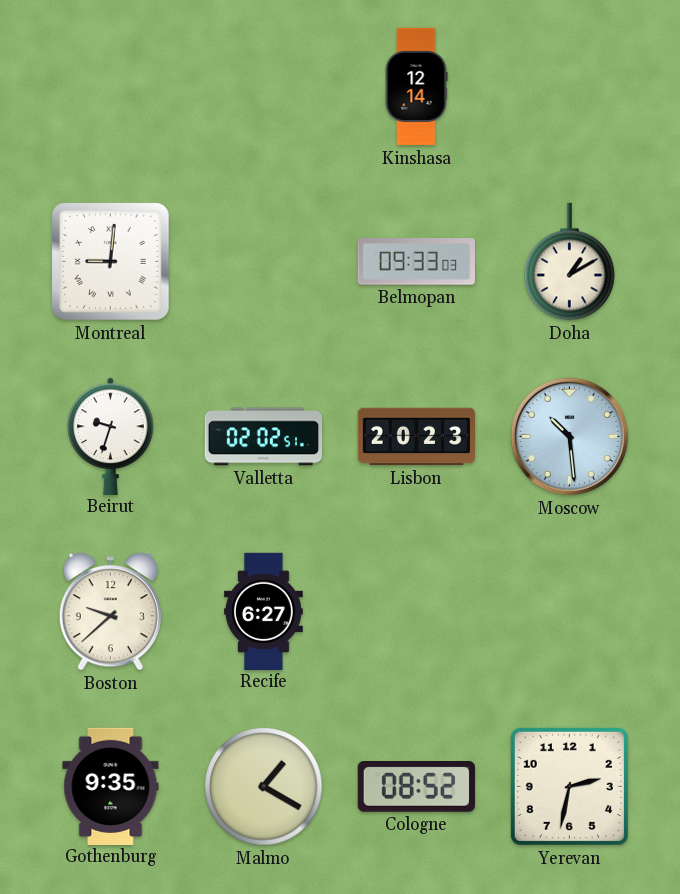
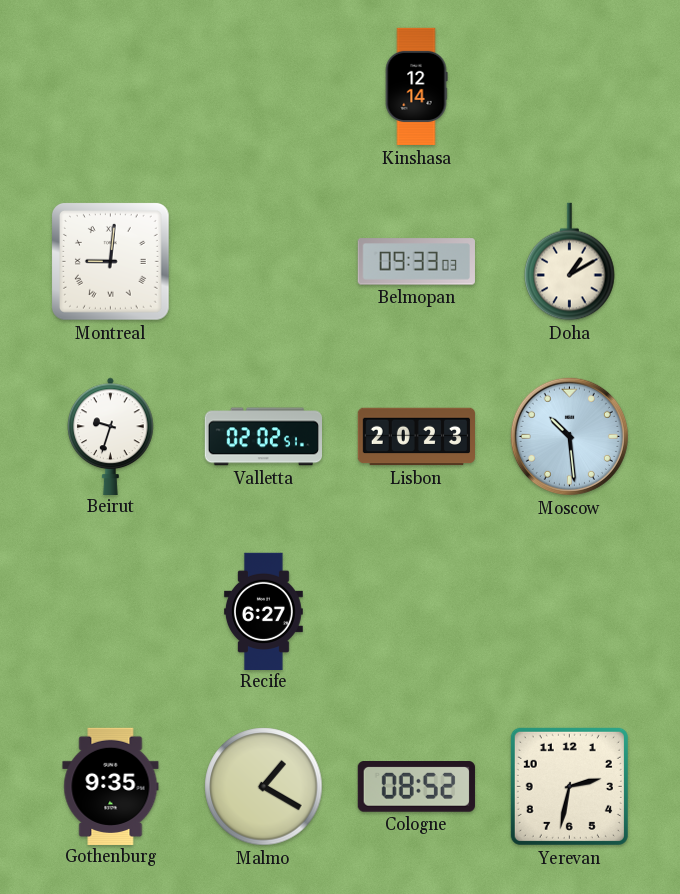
Boston: 9:38 -> none (111, 612)
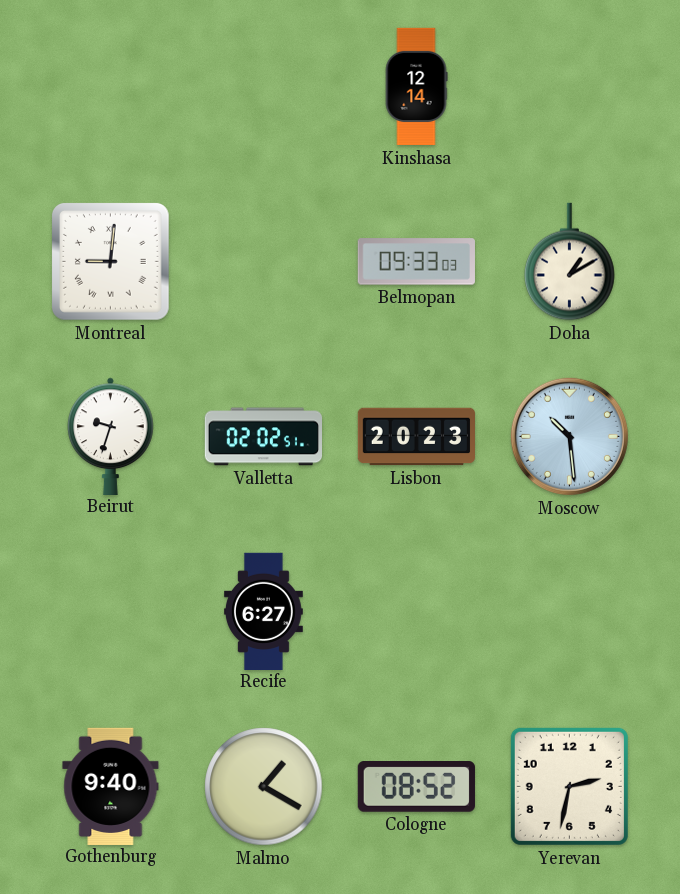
Gothenburg: 9:35 -> 9:40 (111, 786)
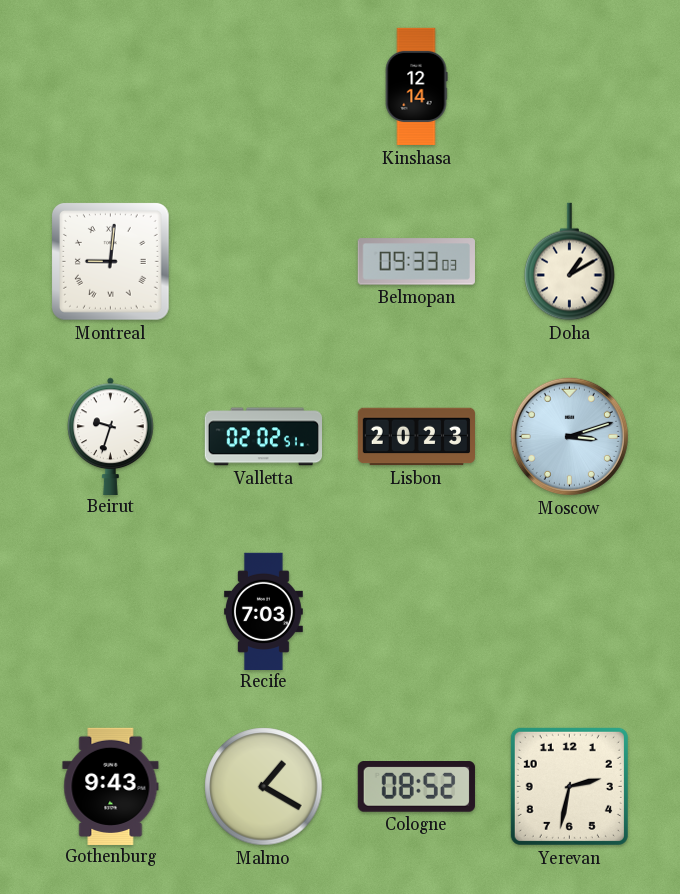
Moscow: 10:29 -> 3:12 (569, 436)
Recife: 6:27 -> 7:03 (263, 611)
Gothenburg: 9:40 -> 9:43 (111, 786)
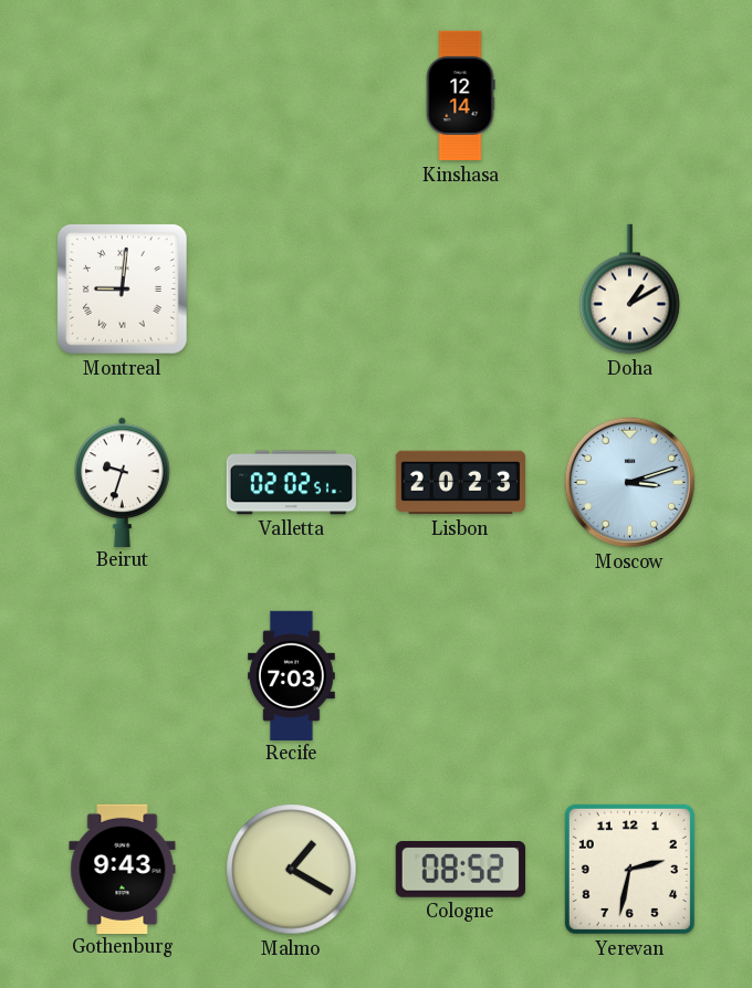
Belmopan: 09:33 -> none (416, 262)
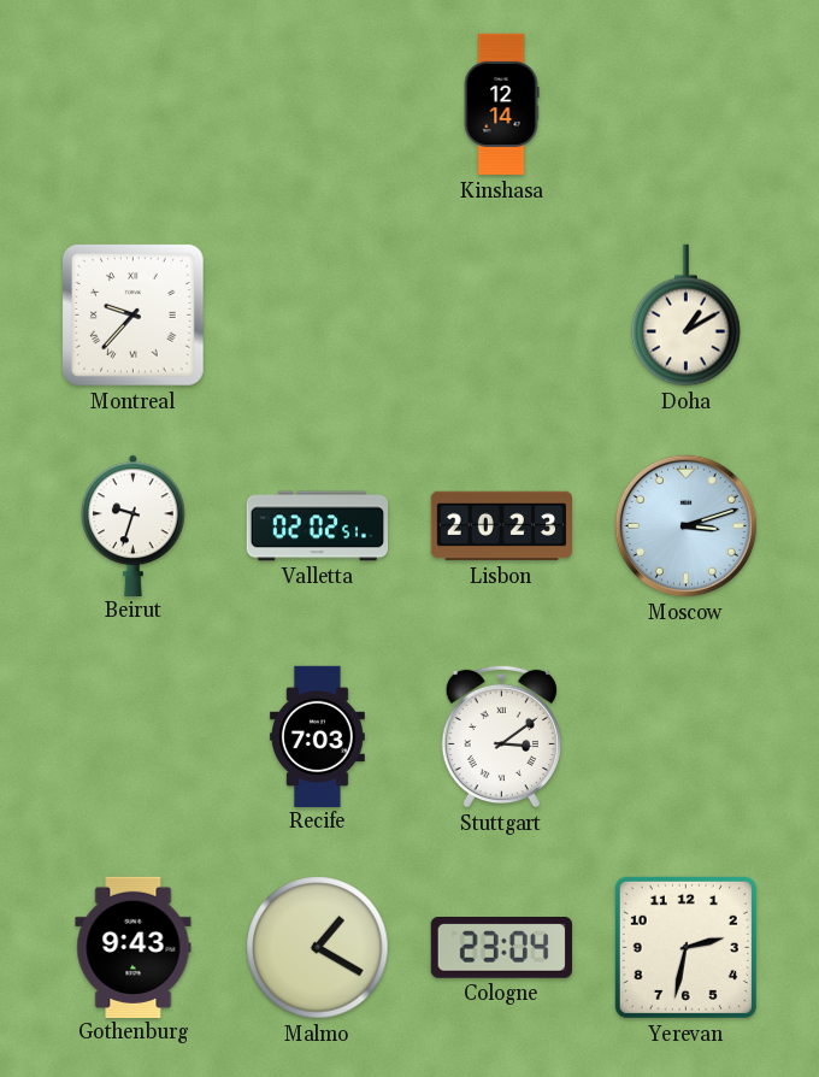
Montreal: 9:01 -> 9:37 (132, 314)
Stuttgart: none -> 3:09 (501, 736)
Cologne: 08:52 -> 23:04 (501, 948)
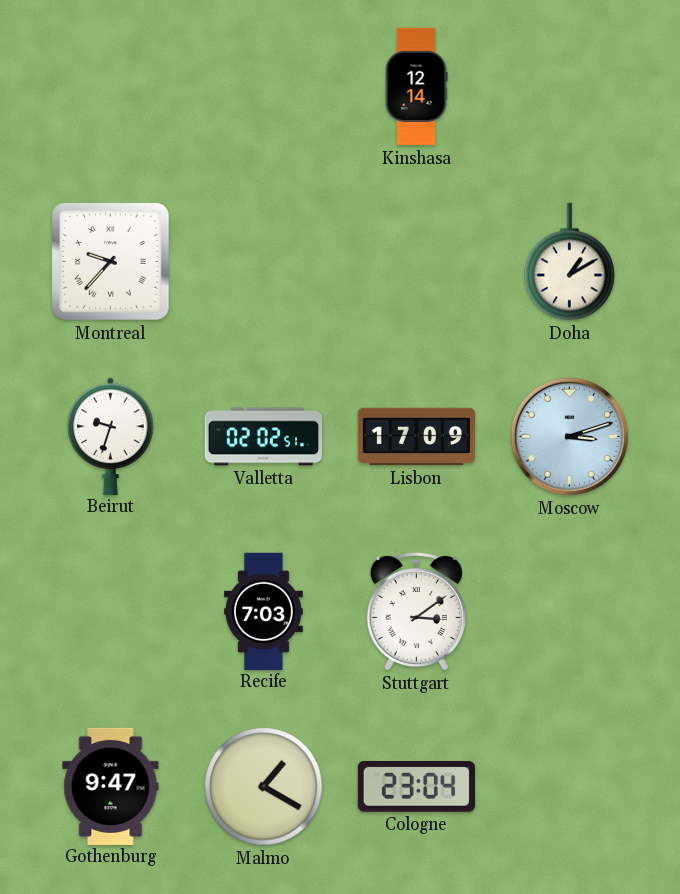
Lisbon: 20:23 -> 17:09 (416, 437)
Gothenburg: 9:43 -> 9:47 (111, 786)
Yerevan: 2:32 -> none (685, 947)
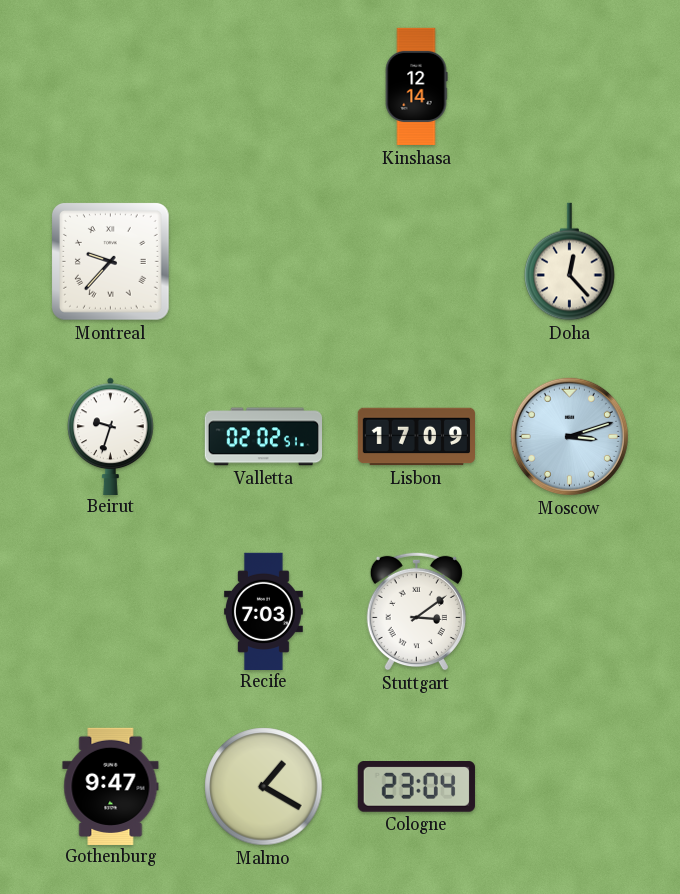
Doha: 1:10 -> 12:23 (570, 262)
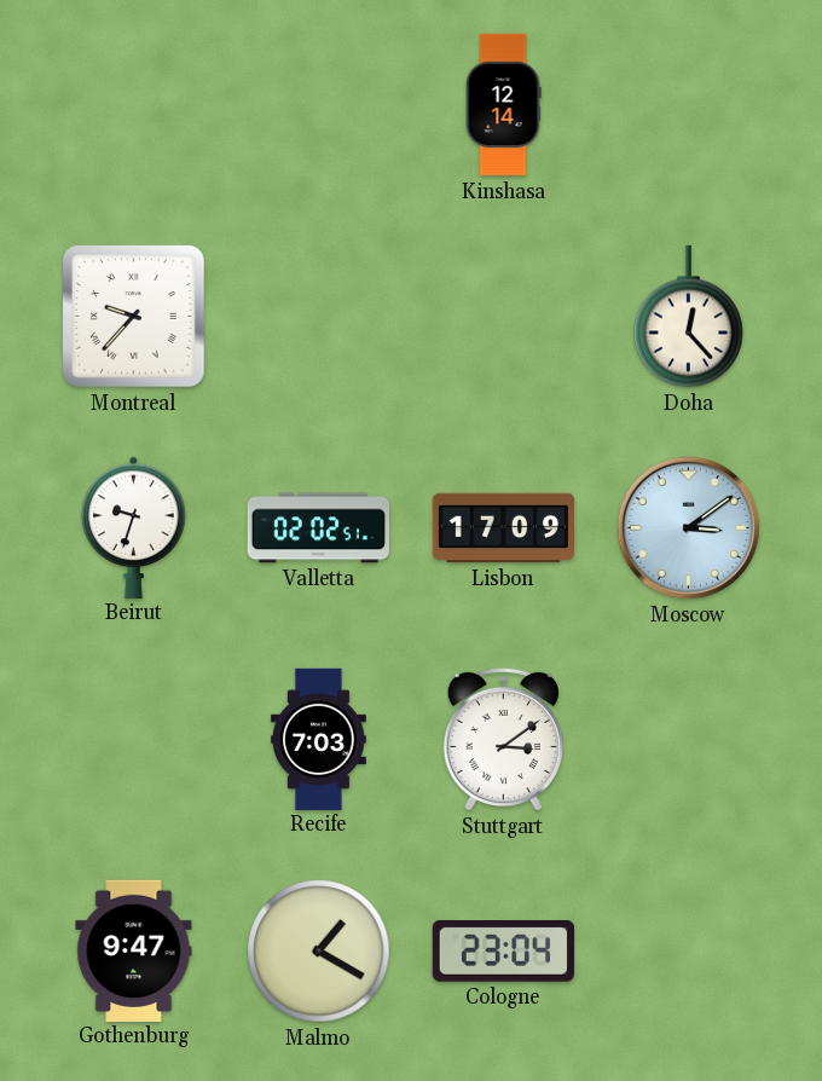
Moscow: 3:12 -> 3:09 (688, 527)
